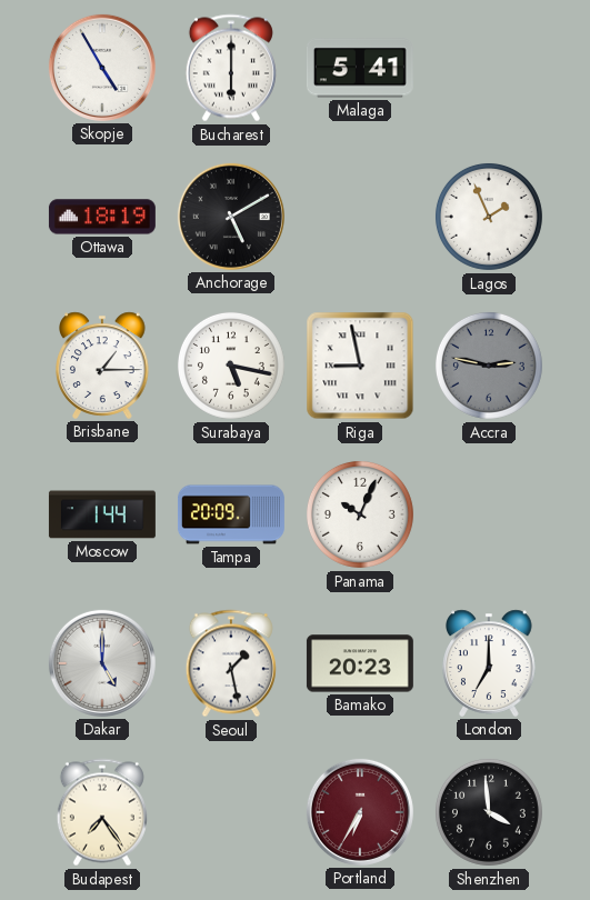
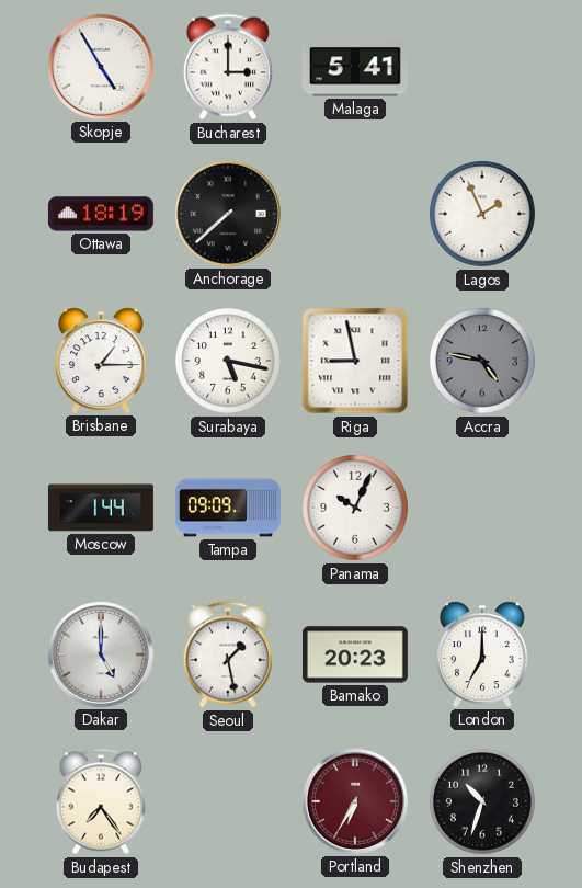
Bucharest: 6:00 -> 3:00 (228, 67)
Anchorage: 5:10 -> 7:38 (228, 214)
Accra: 2:47 -> 4:47 (482, 361)
Tampa: 20:09 -> 09:09 (228, 508)
Shenzhen: 3:59 -> 10:33 (482, 801)
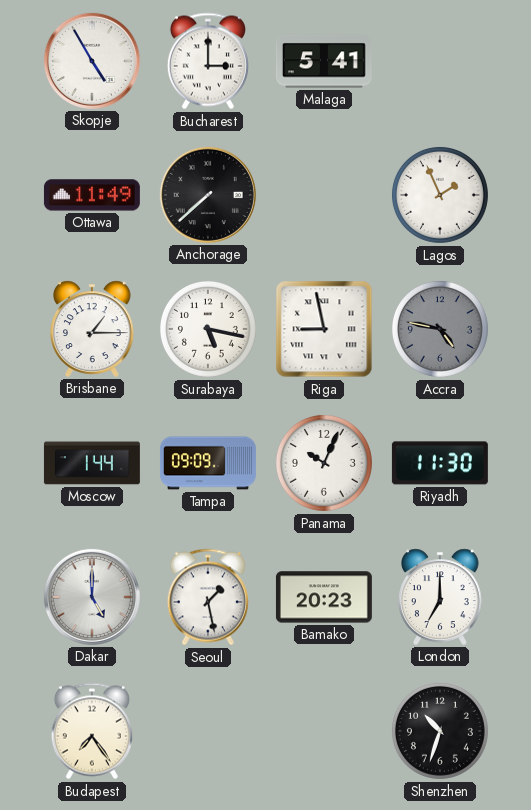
Ottawa: 18:19 -> 11:49 (92, 195)
Riyadh: none -> 11:30 (440, 463)
Portland: 6:35 -> none (355, 801)
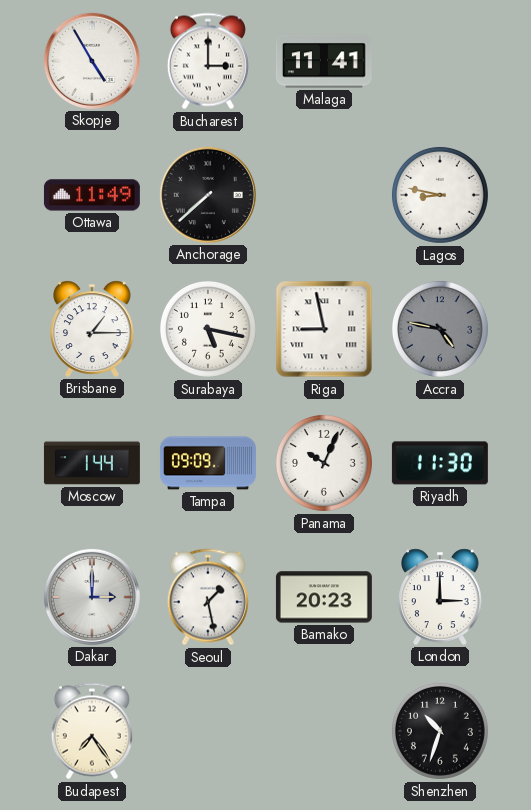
Malaga: 5:41 -> 11:41 (324, 61)
Lagos: 1:56 -> 8:47 (440, 195)
Dakar: 5:00 -> 3:00 (92, 597)
London: 7:00 -> 3:00 (441, 597)
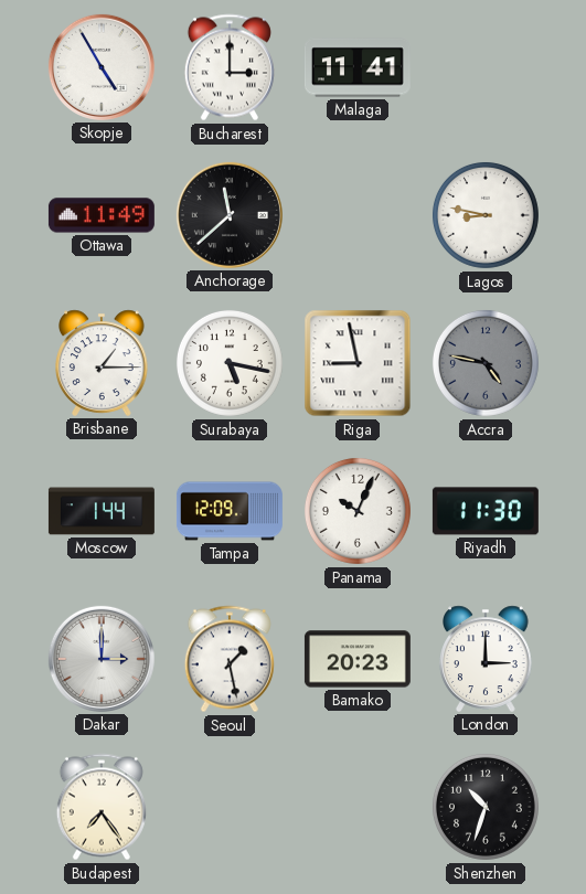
Anchorage: 7:38 -> 11:38 (230, 215)
Tampa: 09:09 -> 12:09 (230, 511)
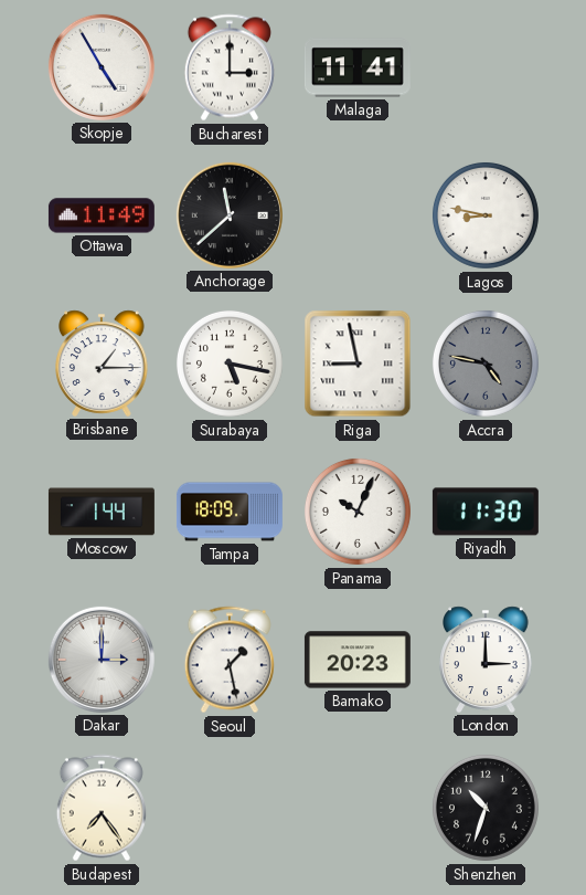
Tampa: 12:09 -> 18:09 (230, 512)
